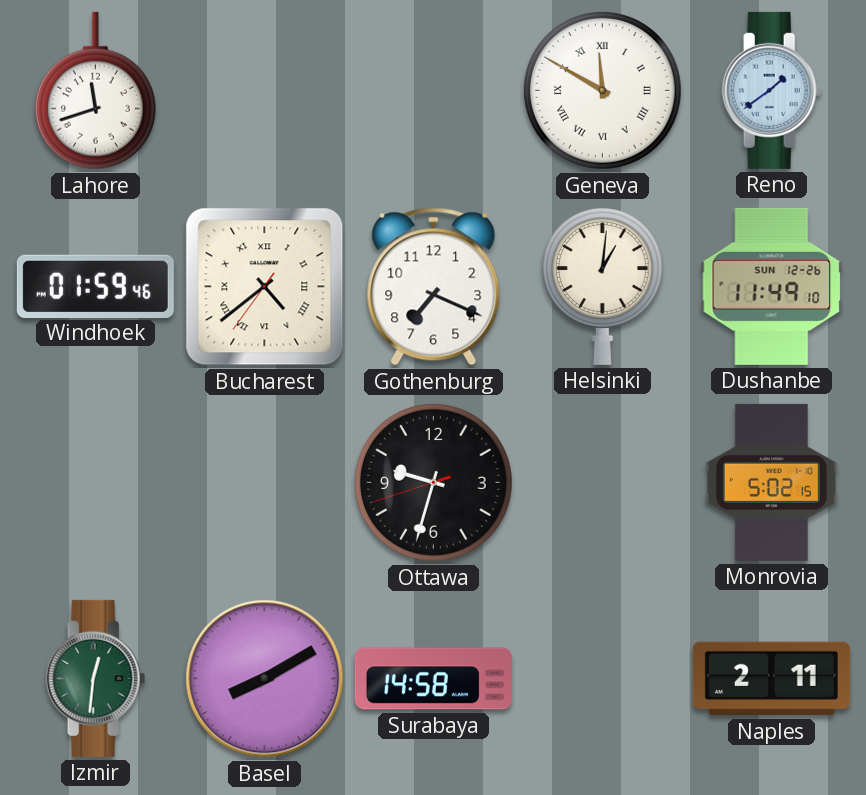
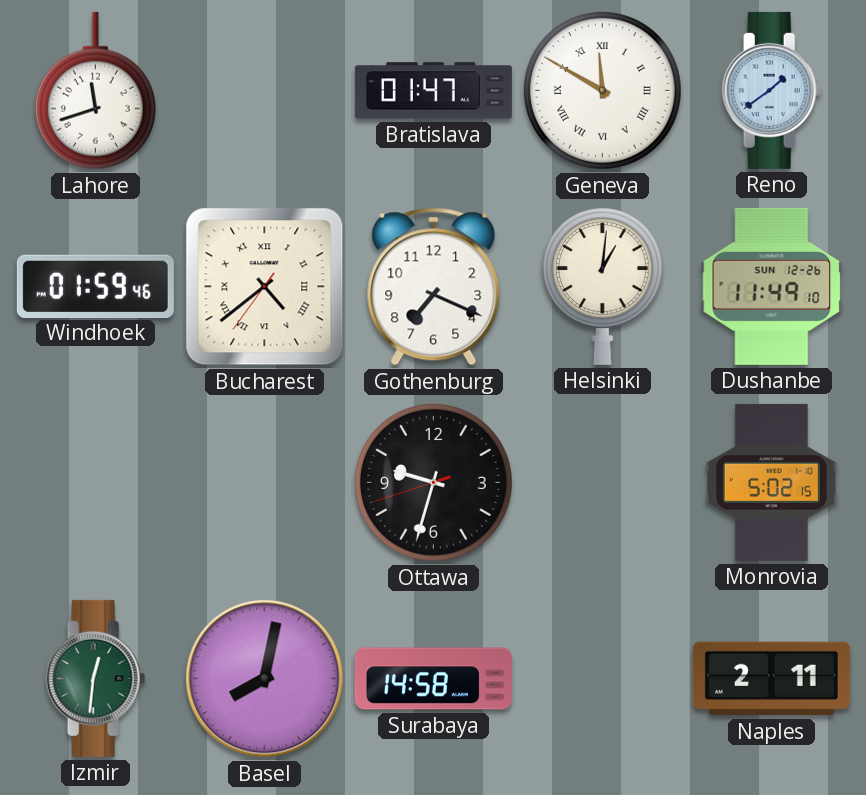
Bratislava: none -> 01:47 (433, 91)
Basel: 8:10 -> 8:02 (265, 679)
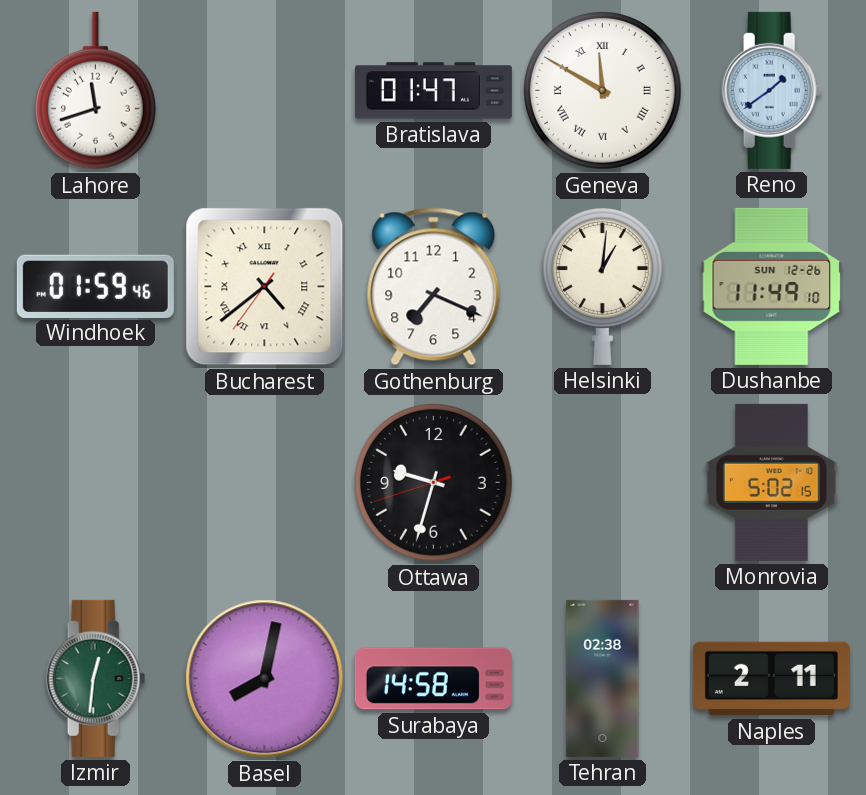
Tehran: none -> 02:38 (603, 678)
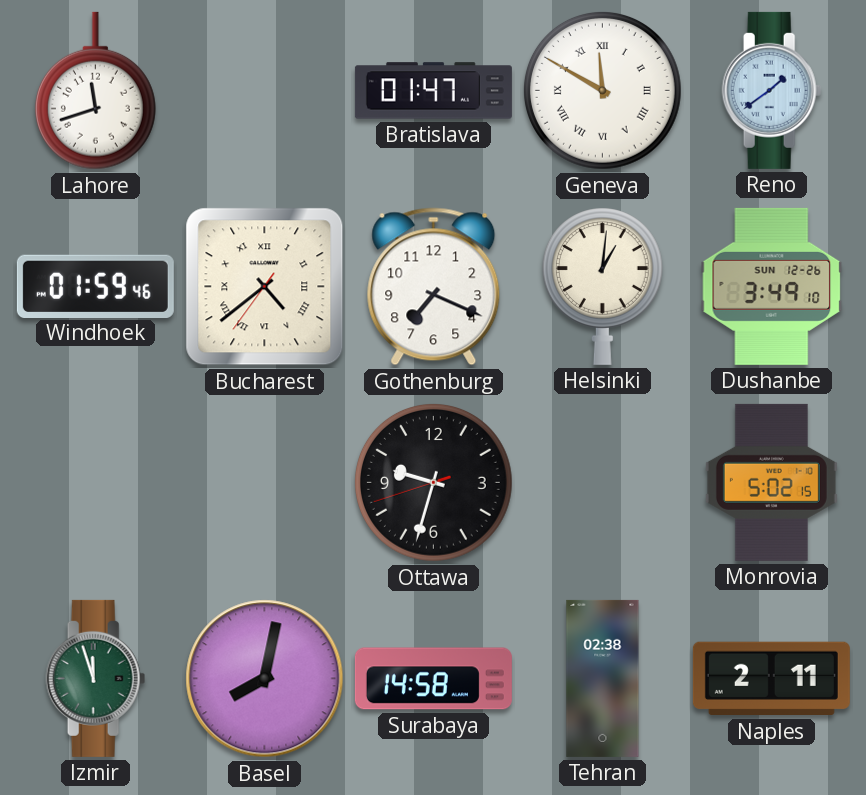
Dushanbe: 11:49 -> 3:49 (772, 286)
Izmir: 12:31 -> 11:57 (96, 678)
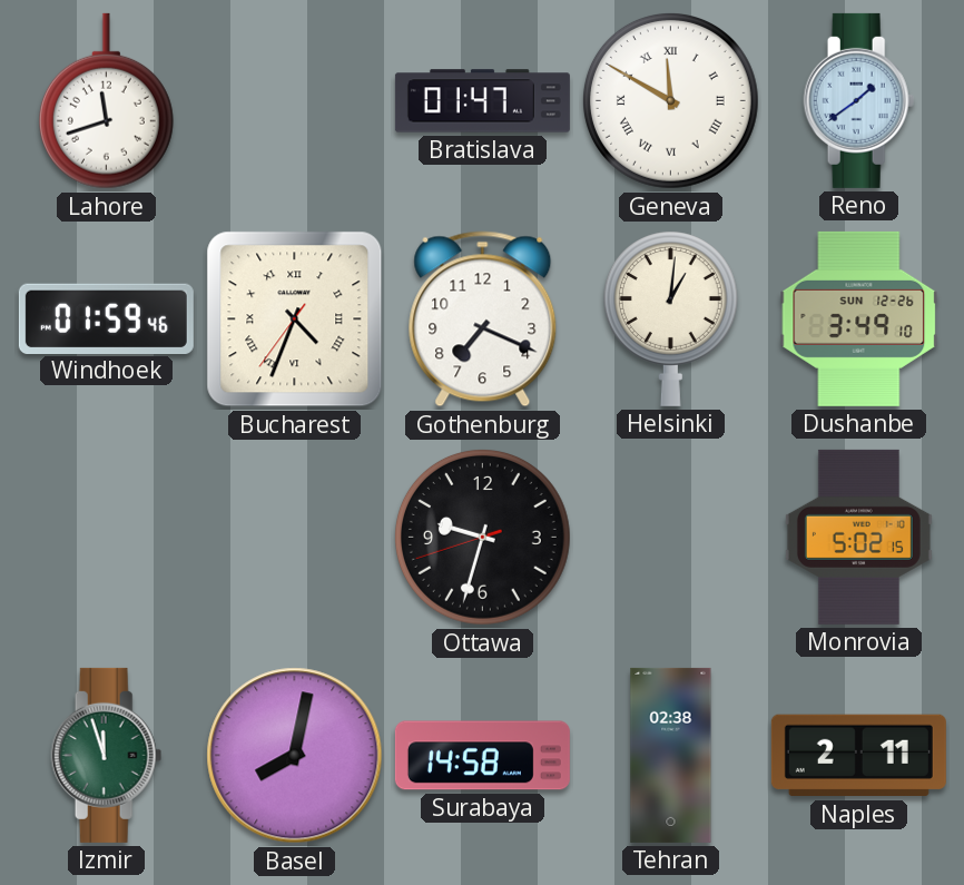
Bucharest: 4:38 -> 4:33 (295, 319)
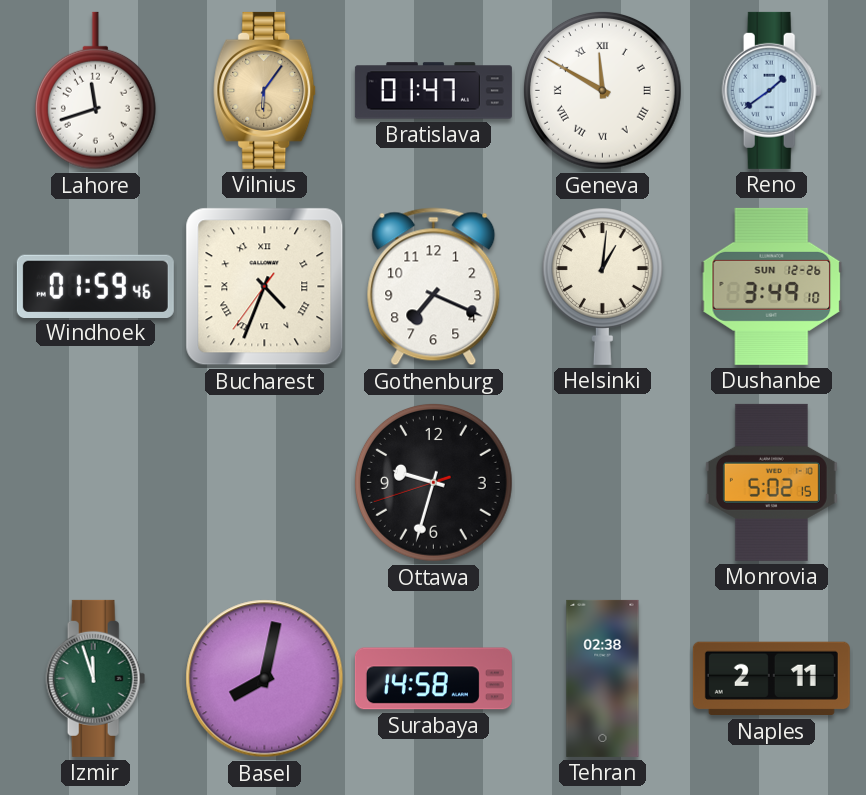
Vilnius: none -> 6:06 (265, 90)
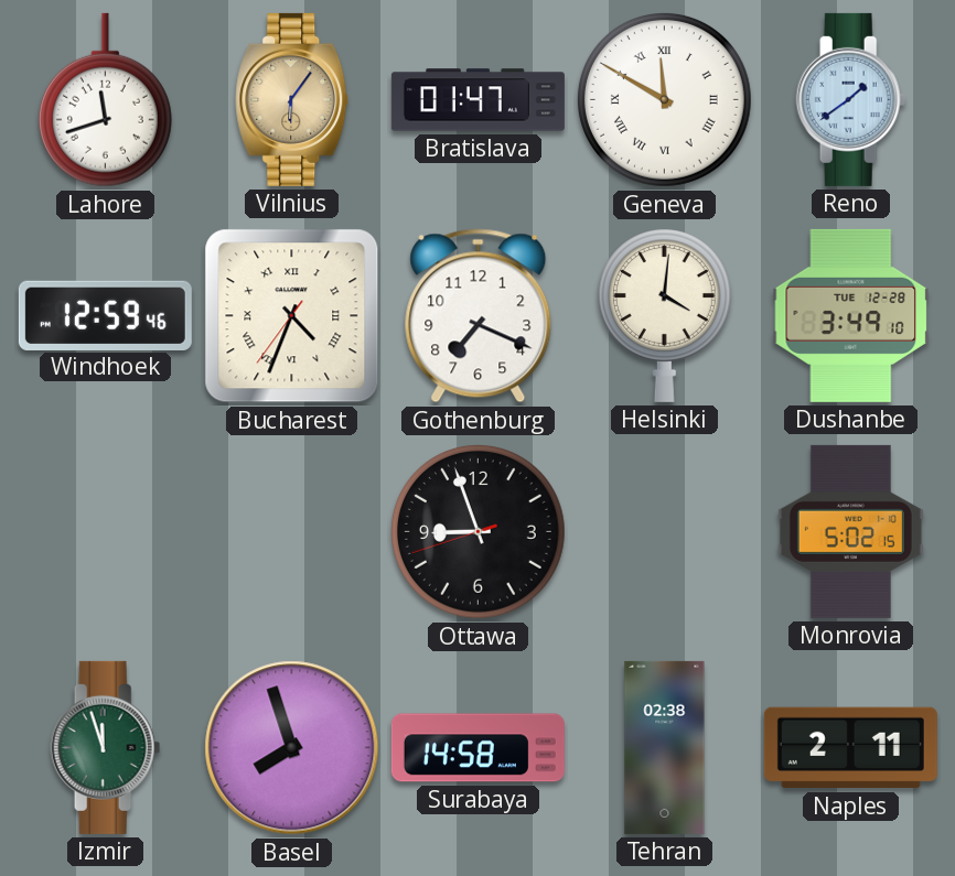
Windhoek: 01:59 -> 12:59 (105, 315)
Helsinki: 1:01 -> 4:01 (664, 315)
Dushanbe date: SUN 12-26 -> TUE 12-28 (851, 315)
Ottawa: 9:32 -> 8:56 (477, 531)
Basel: 8:02 -> 7:57 (292, 748)
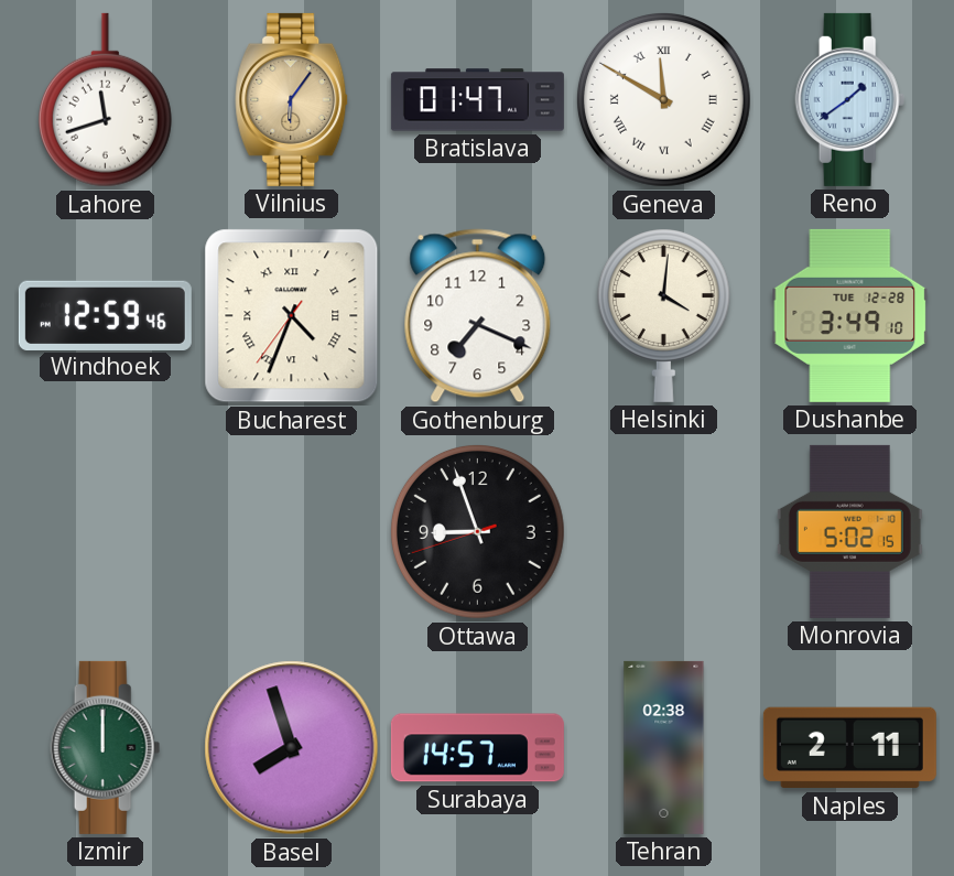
Izmir: 11:57 -> 12:00 (106, 747)
Surabaya: 14:58 -> 14:57 (477, 748)
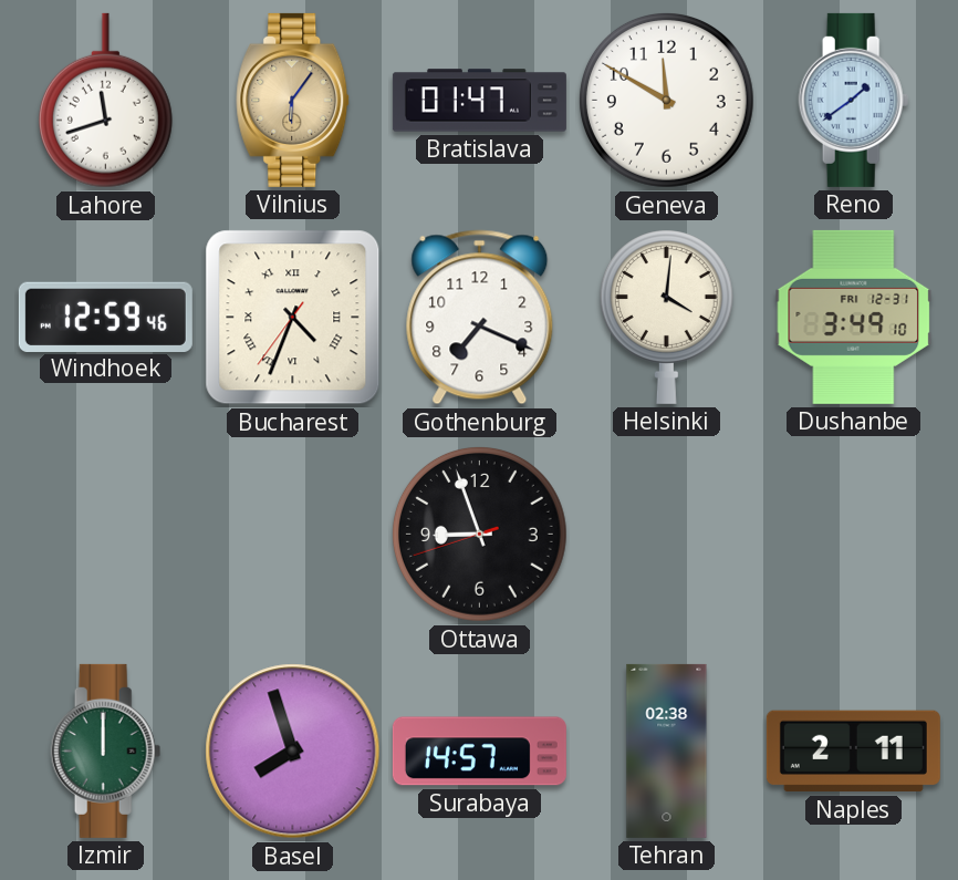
Geneva numerals: Roman -> Arabic (666, 100)
Dushanbe date: TUE 12-28 -> FRI 12-31 (854, 317)
Monrovia: 5:02 -> none (849, 531)
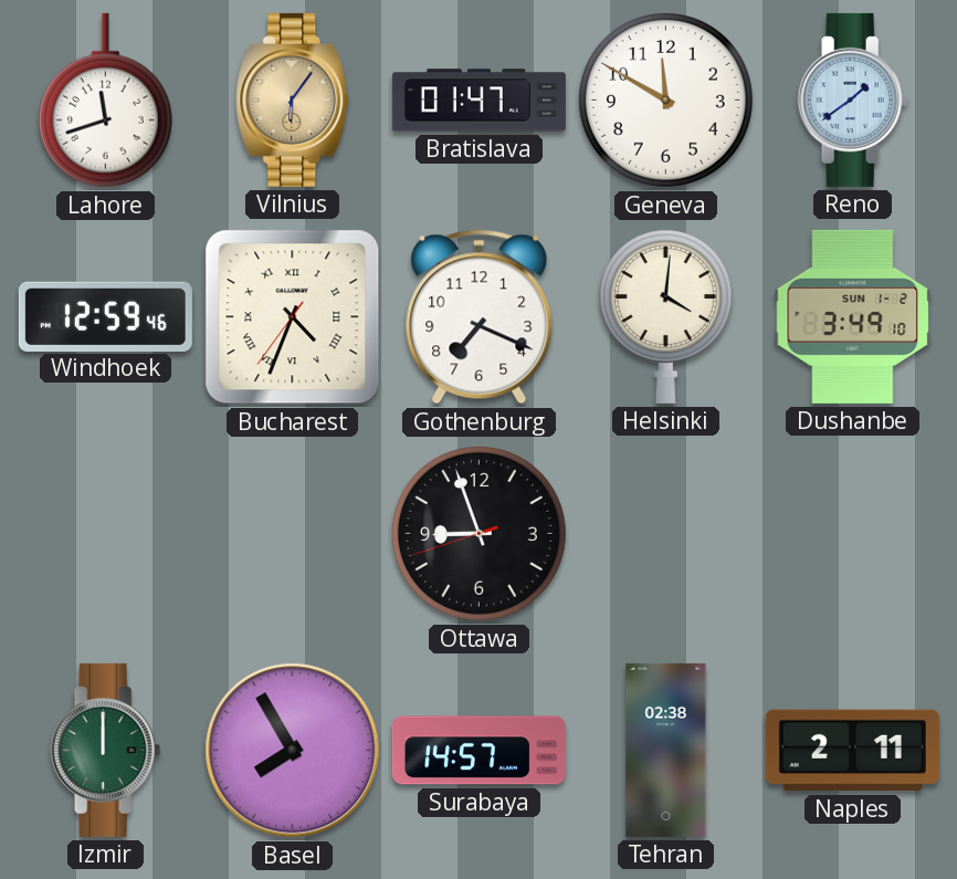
Dushanbe date: FRI 12-31 -> SUN 1-2 (853, 316)
Basel: 7:57 -> 7:55 (293, 751)
